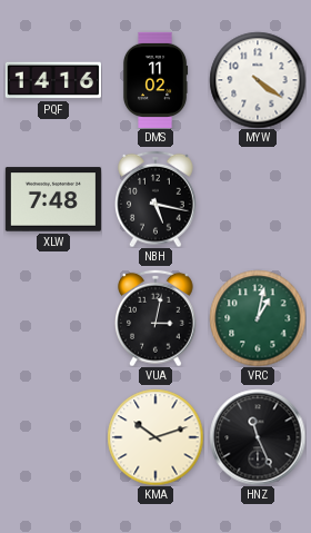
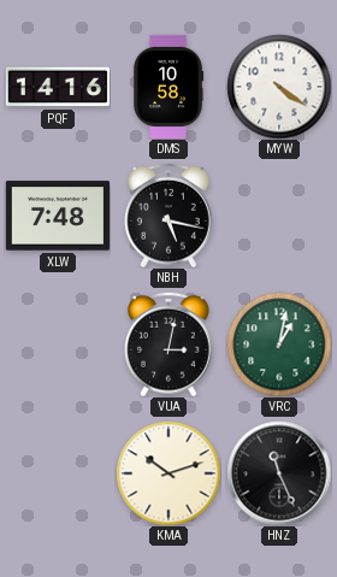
DMS: 11:02 -> 10:58 (168, 87)
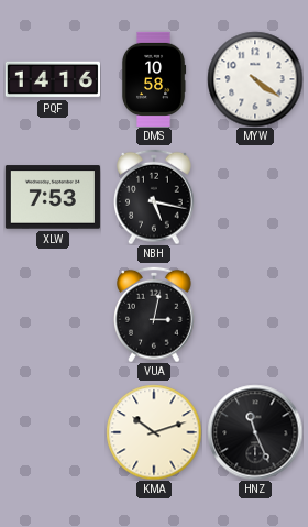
XLW: 7:48 -> 7:53 (53, 197)
VRC: 1:02 -> none (279, 345)
